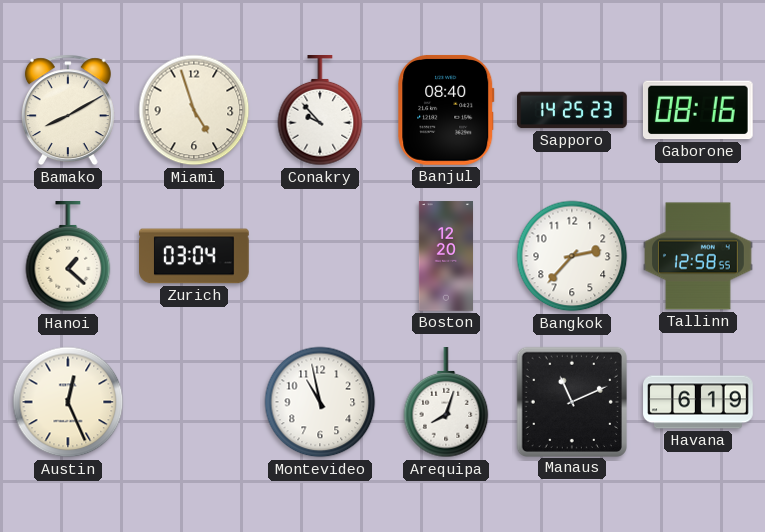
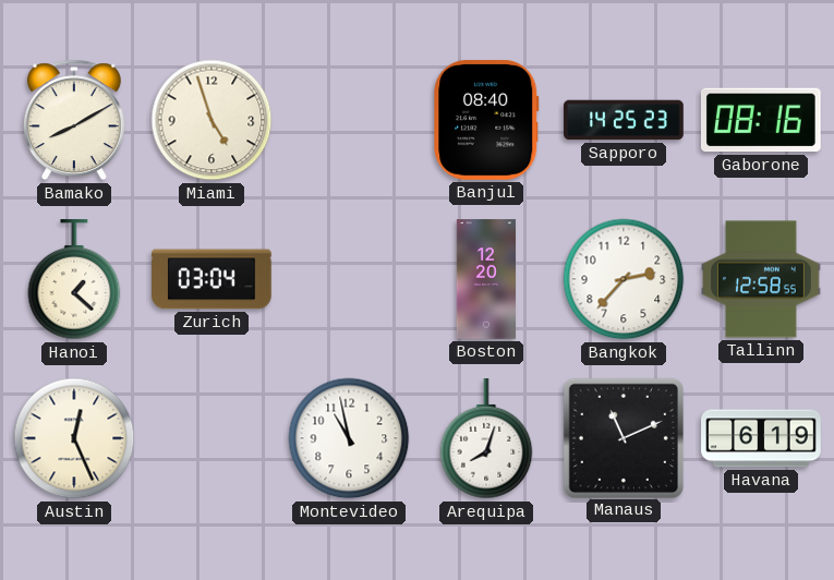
Conakry: 9:53 -> none (320, 111)
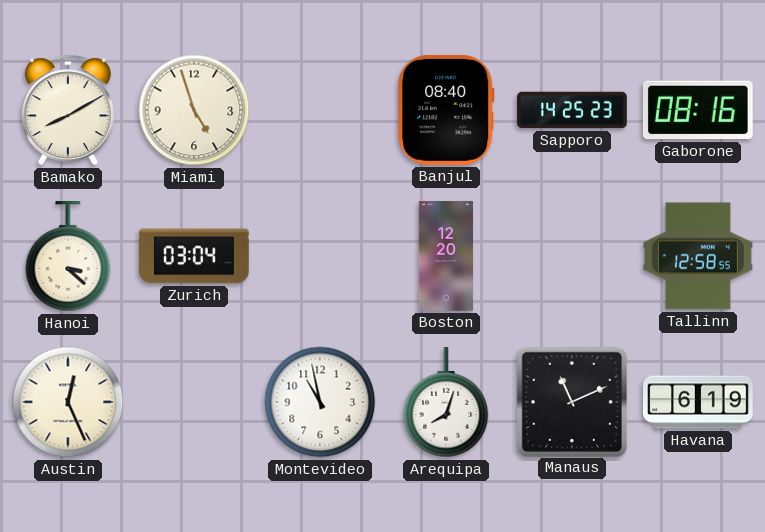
Hanoi: 1:22 -> 3:22 (68, 257)
Bangkok: 2:37 -> none (624, 279)
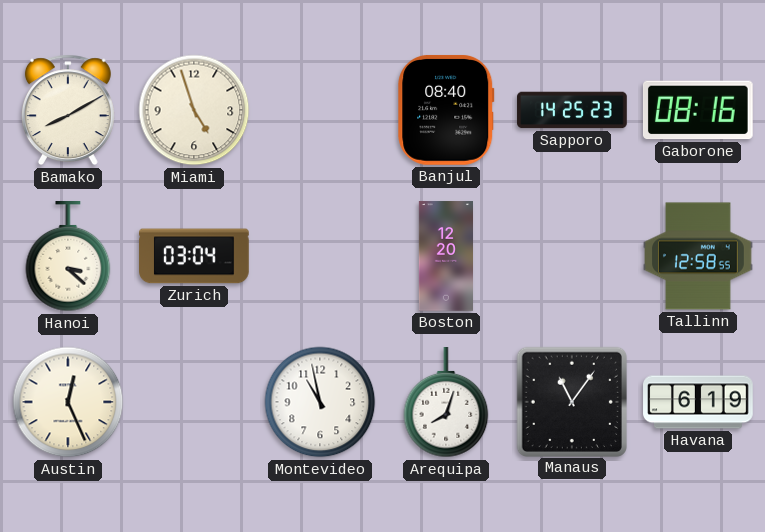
Manaus: 11:11 -> 11:06 (571, 401)
